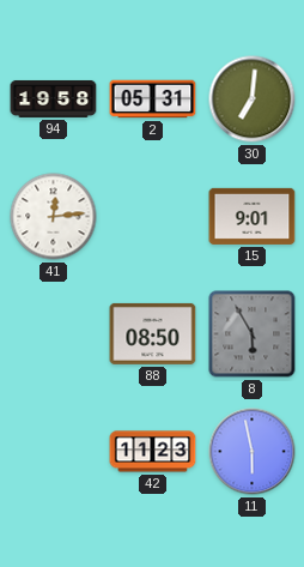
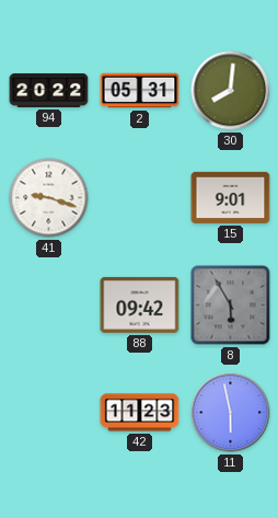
94: 19:58 -> 20:22 (49, 90)
30: 7:01 -> 8:01 (231, 91)
41: 12:14 -> 9:18 (49, 198)
88: 08:50 -> 09:42 (140, 304)
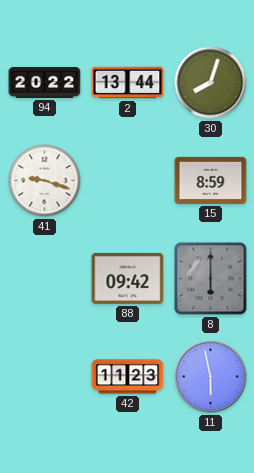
2: 05:31 -> 13:44 (128, 83)
30: 8:01 -> 8:03 (211, 83)
15: 9:01 -> 8:59 (211, 180)
8: 5:55 -> 6:00 (211, 279)
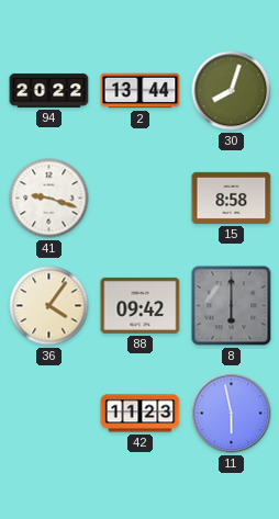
15: 8:59 -> 8:58 (232, 198)
36: none -> 4:06 (49, 306)
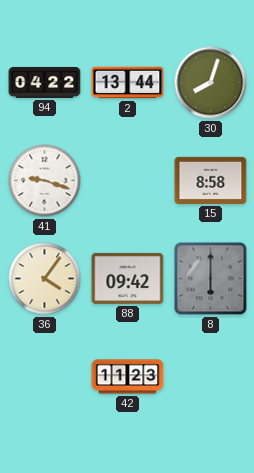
94: 20:22 -> 04:22 (45, 82)
11: 5:58 -> none (232, 414)
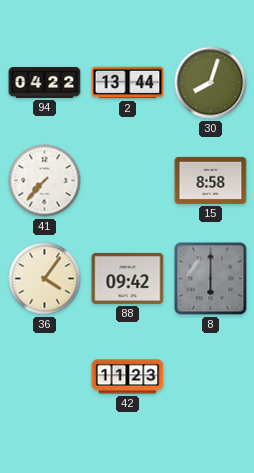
41: 9:18 -> 7:37 (45, 181)
